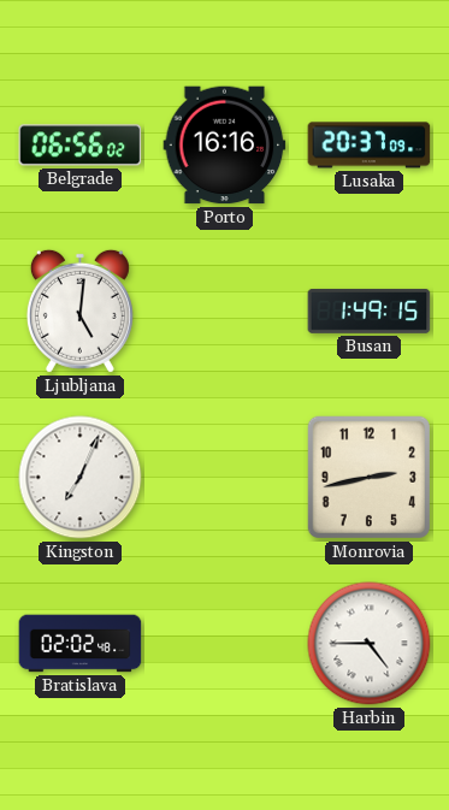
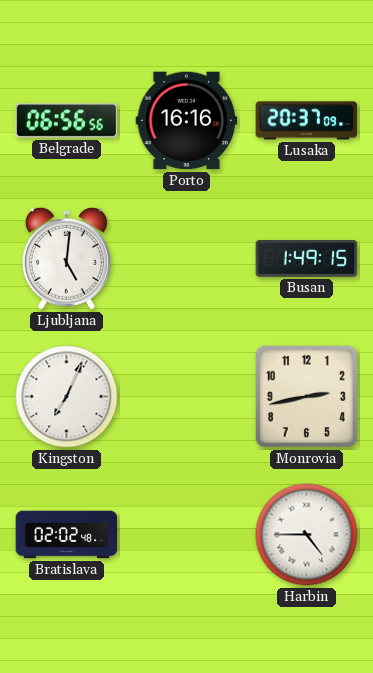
Belgrade: 06:56:02 -> 06:56:56 (67, 121)
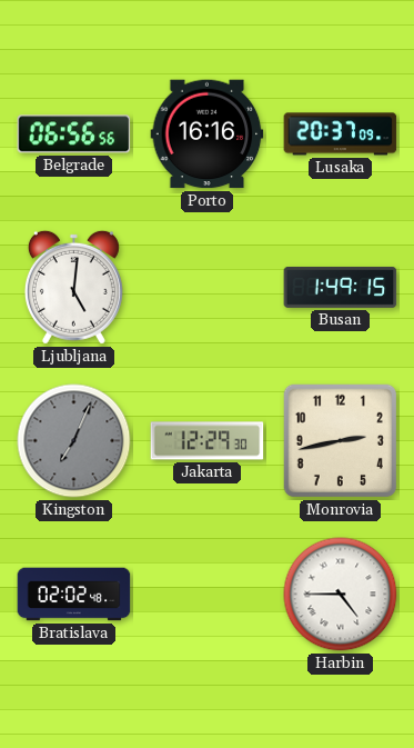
Kingston dial: white -> grey (74, 441)
Jakarta: none -> 12:29 (208, 441)
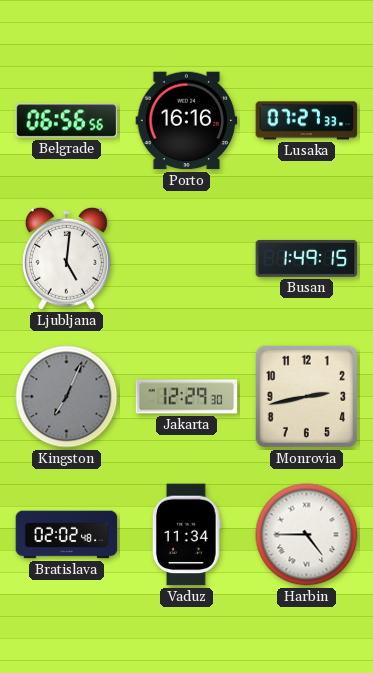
Lusaka: 20:37 -> 07:27 (307, 121)
Vaduz: none -> 11:34 (187, 535)
